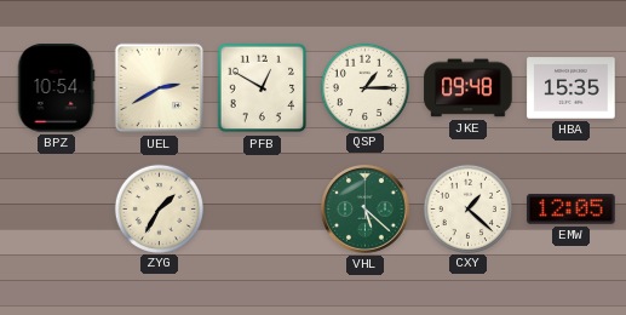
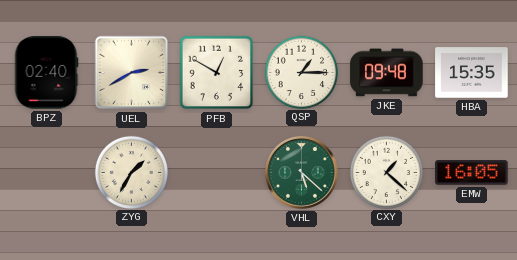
BPZ: 10:54 -> 02:40 (46, 73)
EMW: 12:05 -> 16:05 (472, 173)
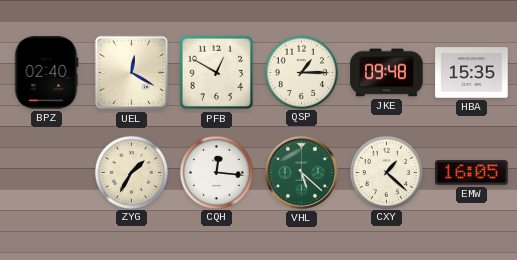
UEL: 2:40 -> 12:20 (132, 73)
CQH: none -> 12:16 (216, 172)
